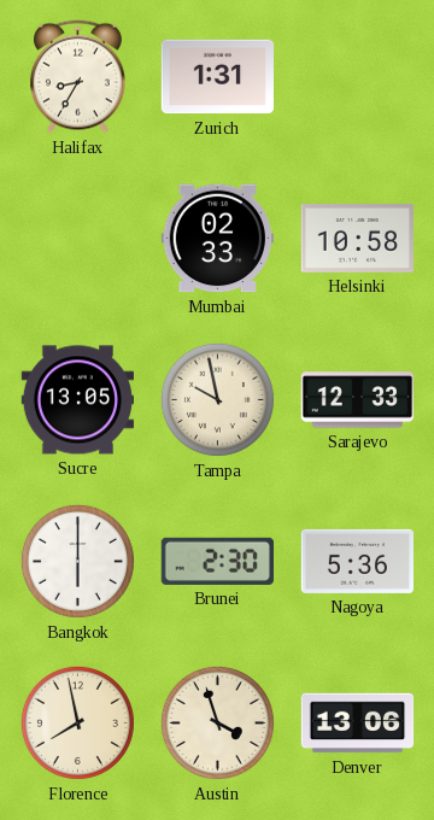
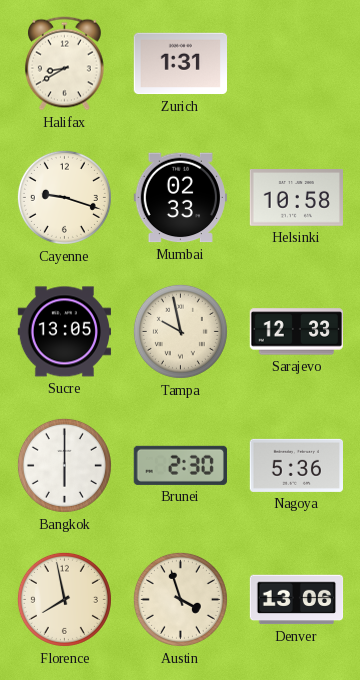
Halifax: 8:35 -> 8:40 (64, 64)
Cayenne: none -> 9:18 (64, 197)
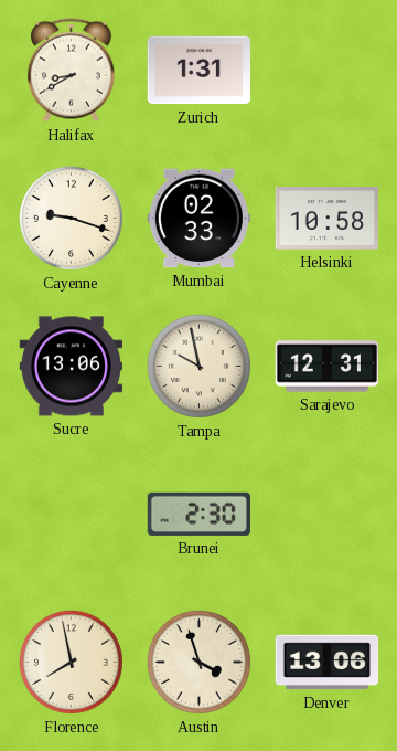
Sucre: 13:05 -> 13:06 (71, 367)
Sarajevo: 12:33 -> 12:31 (326, 367)
Bangkok: 6:00 -> none (64, 465)
Nagoya: 5:36 -> none (296, 465)
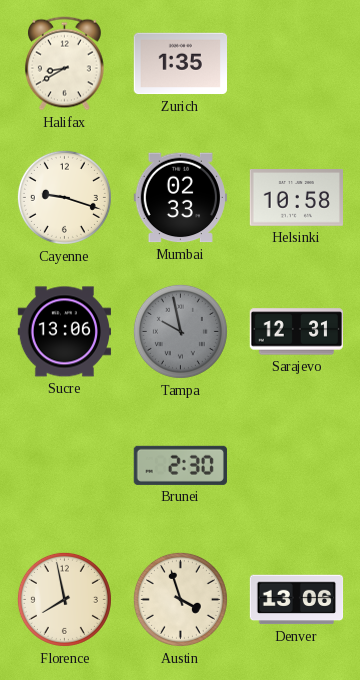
Zurich: 1:31 -> 1:35 (180, 64)
Tampa dial: cream -> grey (180, 331)
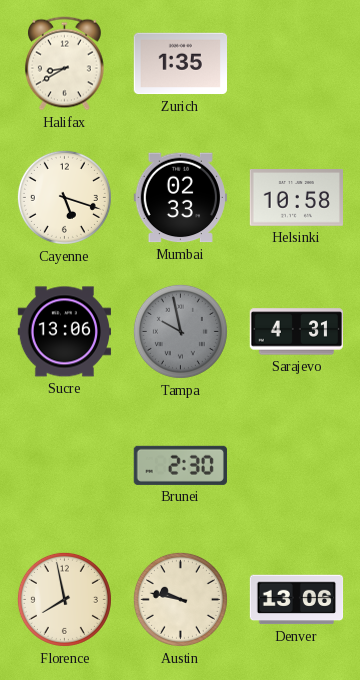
Cayenne: 9:18 -> 5:18 (64, 197)
Sarajevo: 12:31 -> 4:31 (296, 332)
Austin: 3:57 -> 9:47 (180, 599)
